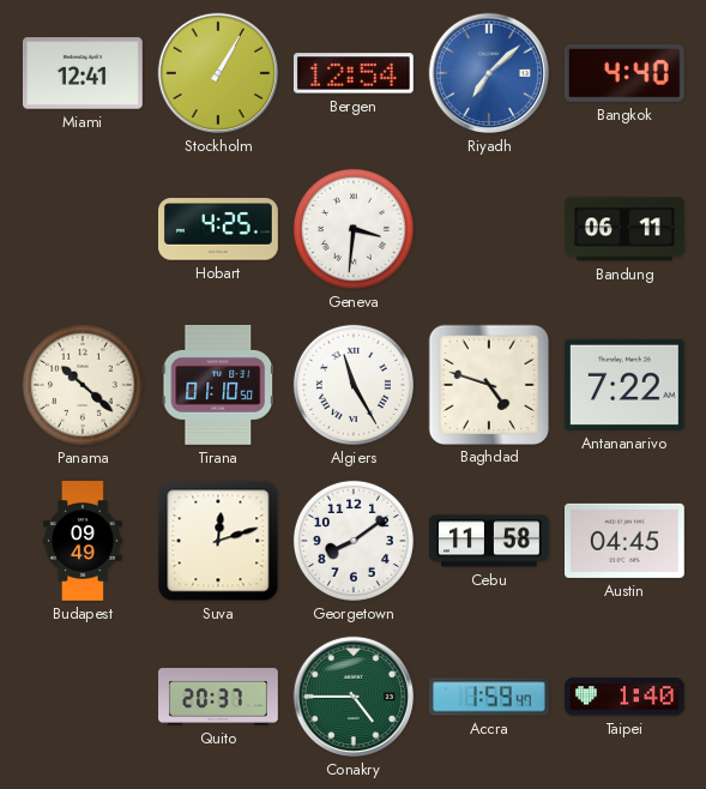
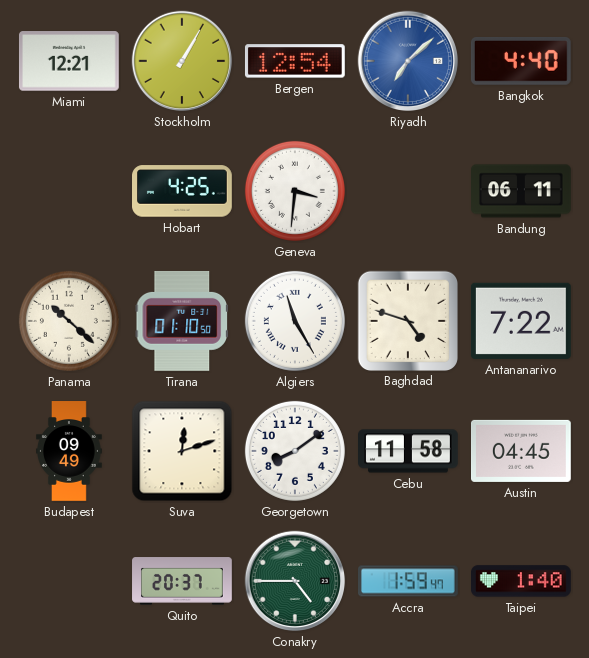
Miami: 12:41 -> 12:21 (69, 61)
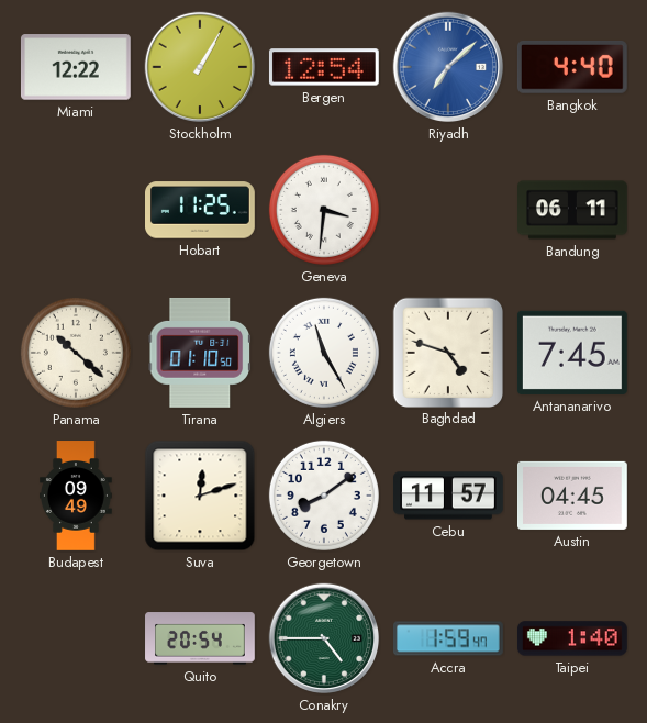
Miami: 12:21 -> 12:22 (76, 67)
Hobart: 4:25 -> 11:25 (201, 210)
Antananarivo: 7:22 -> 7:45 (572, 353)
Cebu: 11:58 -> 11:57 (449, 496)
Quito: 20:37 -> 20:54 (200, 638)
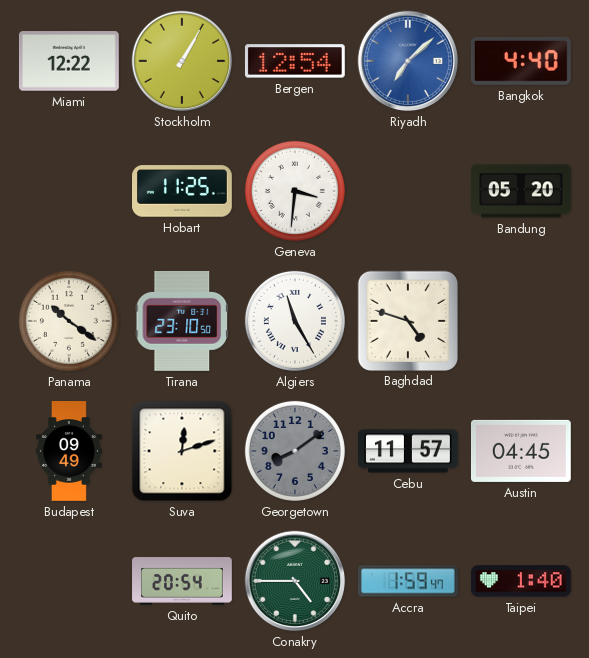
Bandung: 06:11 -> 05:20 (522, 191)
Panama: 10:22 -> 10:21 (69, 321)
Tirana: 01:10 -> 23:10 (181, 321)
Antananarivo: 7:45 -> none (572, 353)
Georgetown dial: white -> grey (295, 451)
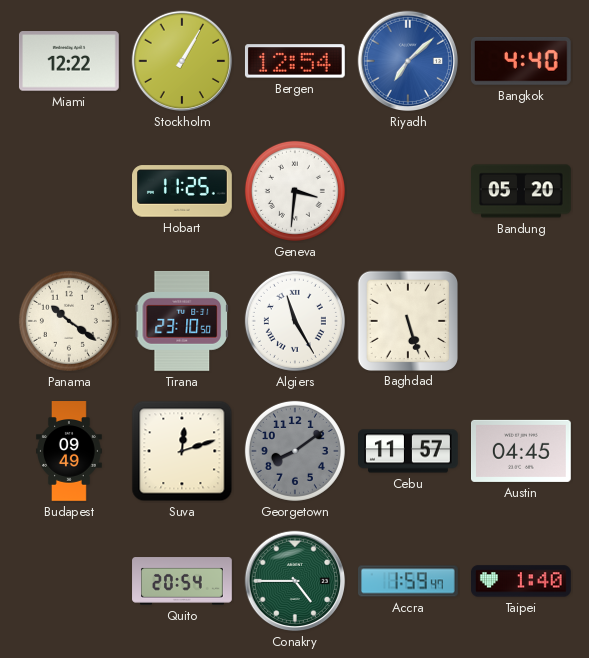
Baghdad: 4:48 -> 5:27 (407, 320)
